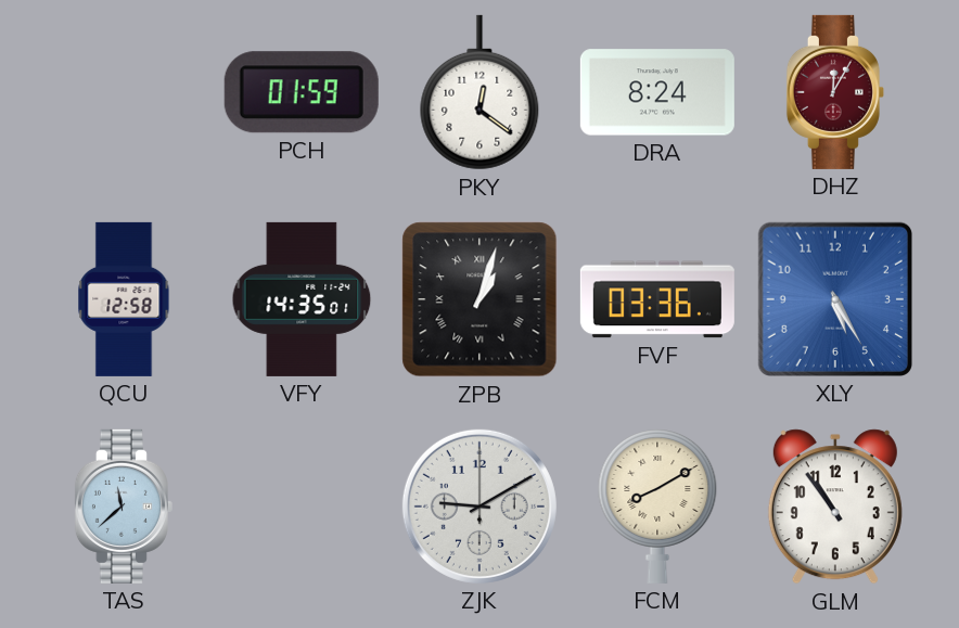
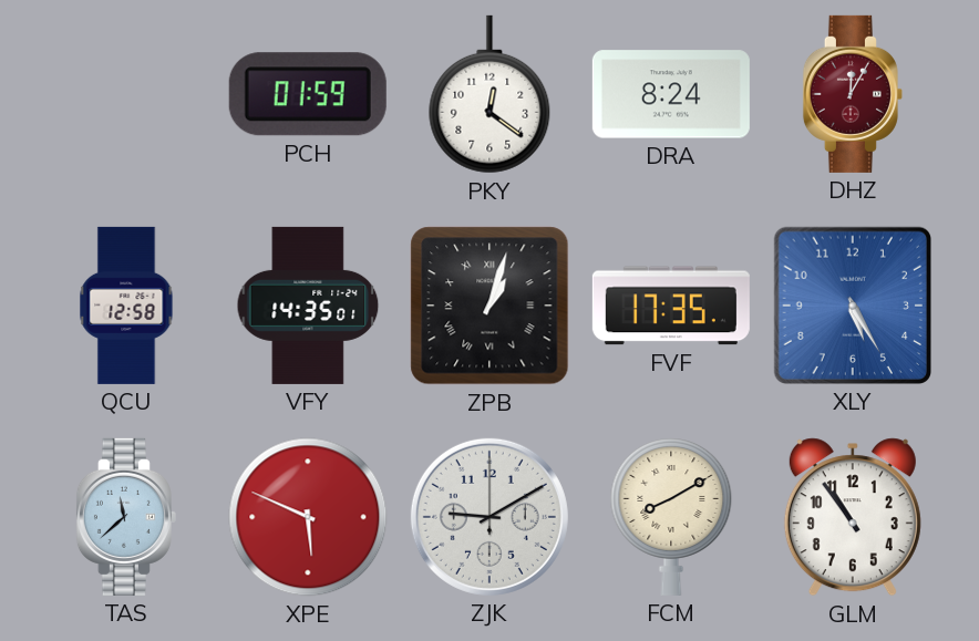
FVF: 03:36 -> 17:35 (671, 306)
XPE: none -> 5:49 (308, 517)
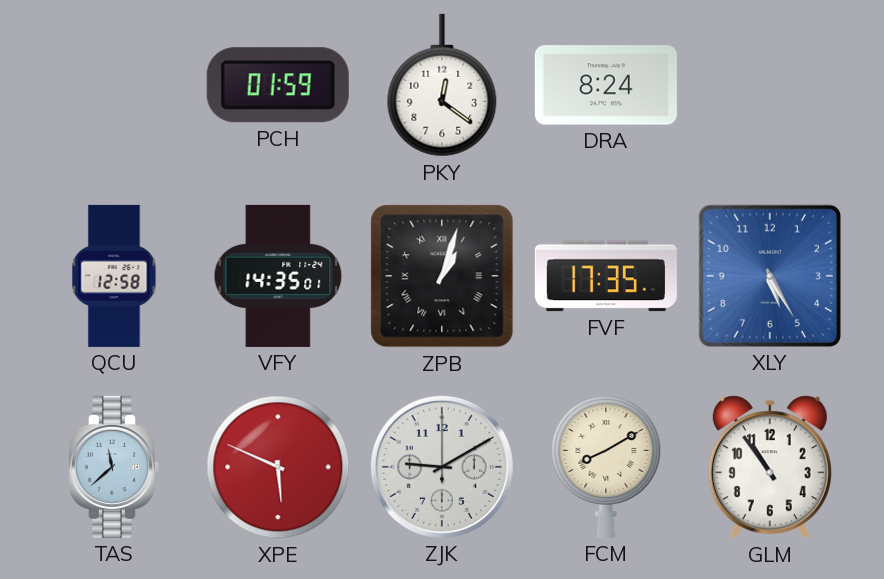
DHZ: 12:05 -> none (853, 94)
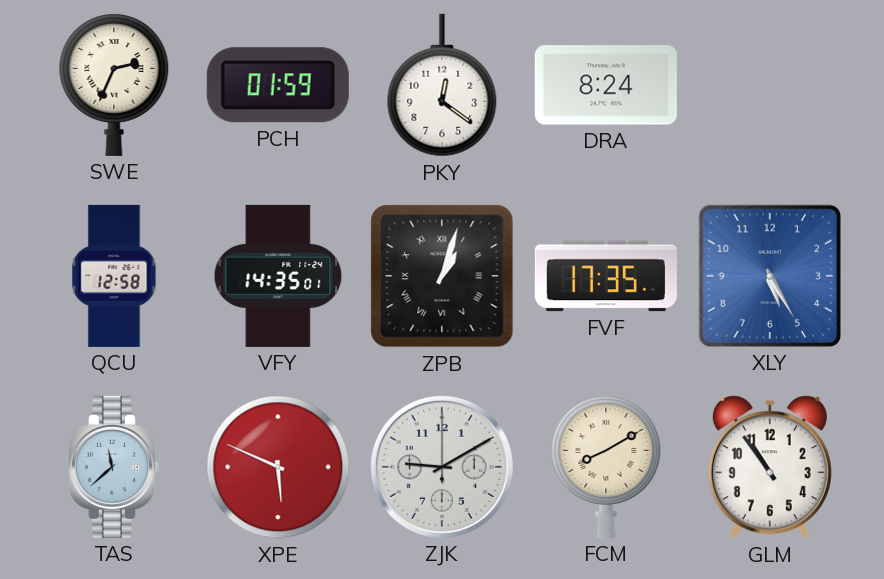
SWE: none -> 2:34 (114, 85)
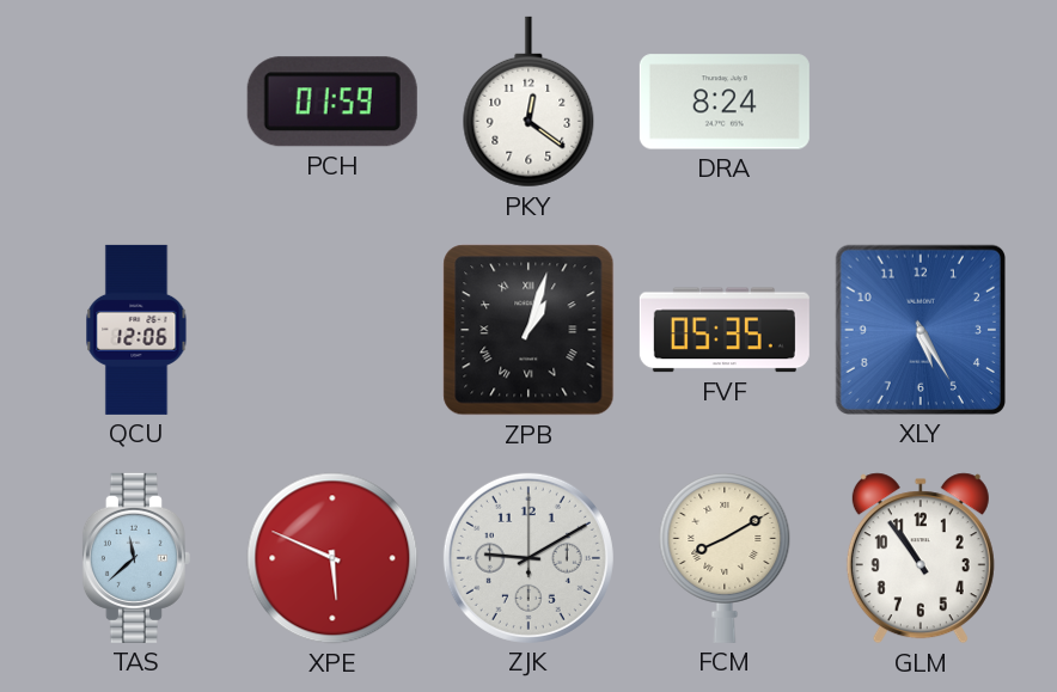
SWE: 2:34 -> none (114, 85)
QCU: 12:58 -> 12:06 (136, 330)
VFY: 14:35 -> none (278, 276)
FVF: 17:35 -> 05:35 (725, 330)
